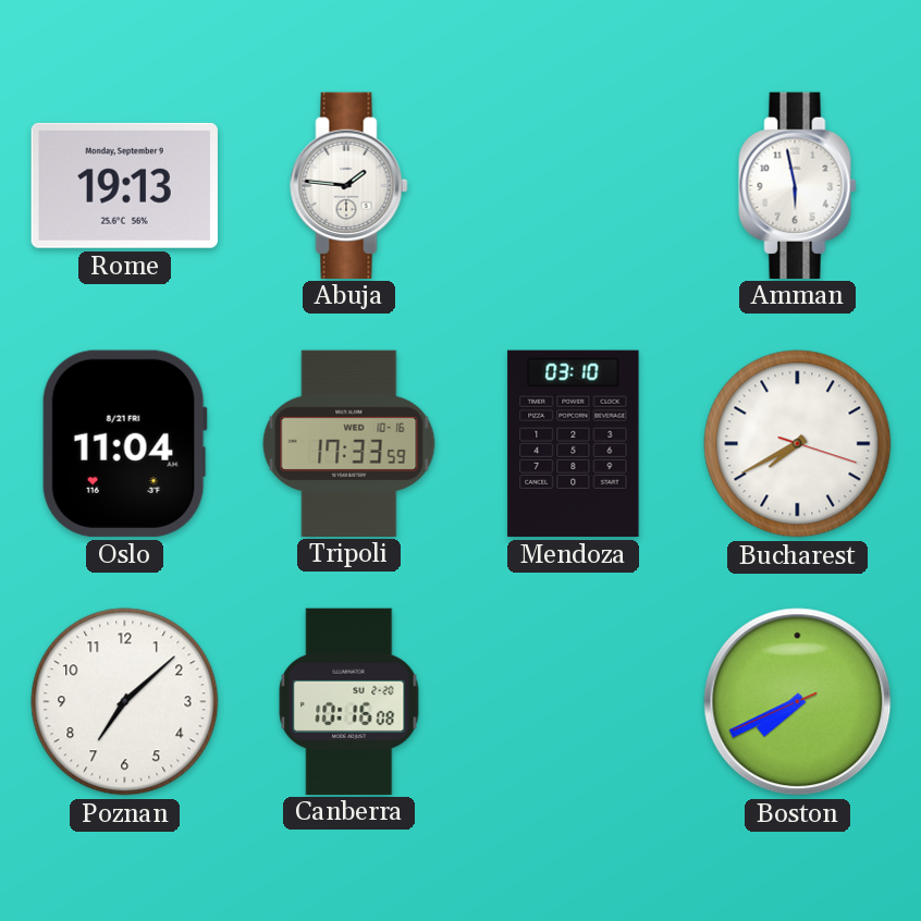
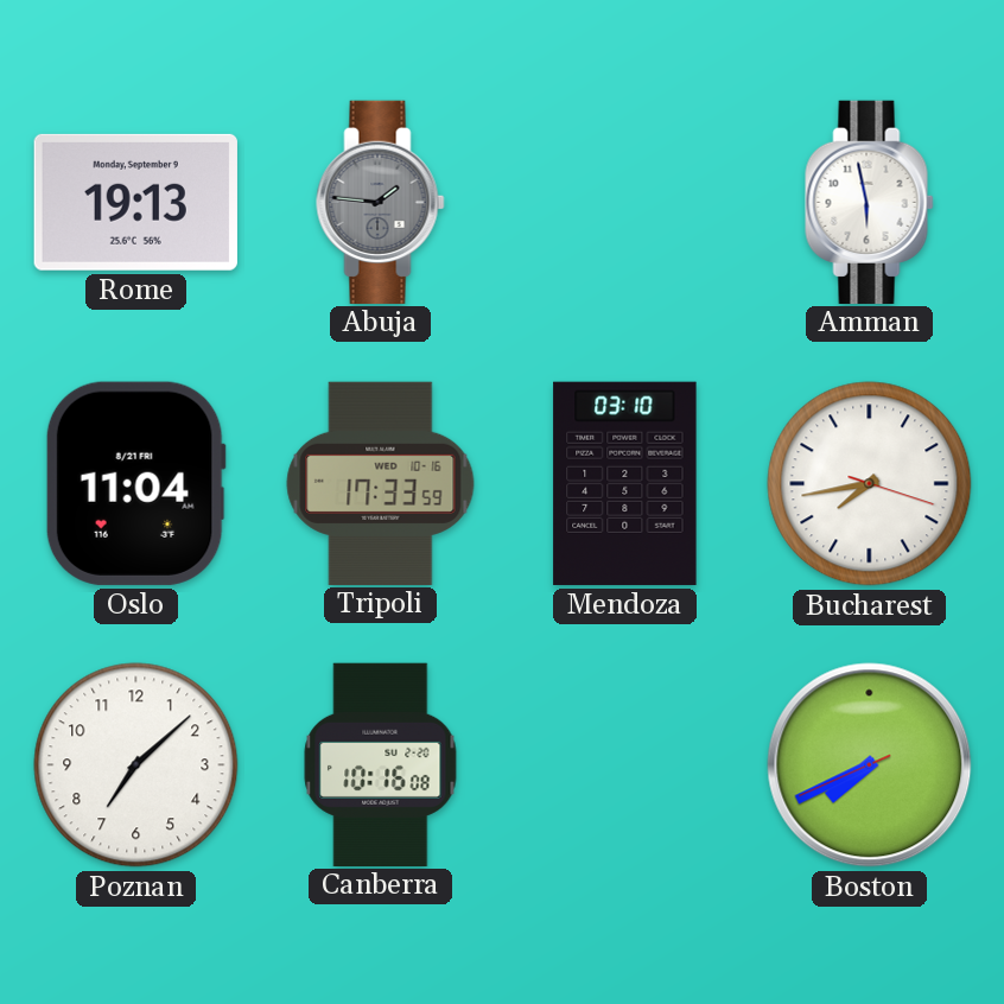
Abuja dial: white -> grey (381, 202)
Bucharest: 7:40 -> 7:43 (870, 484)
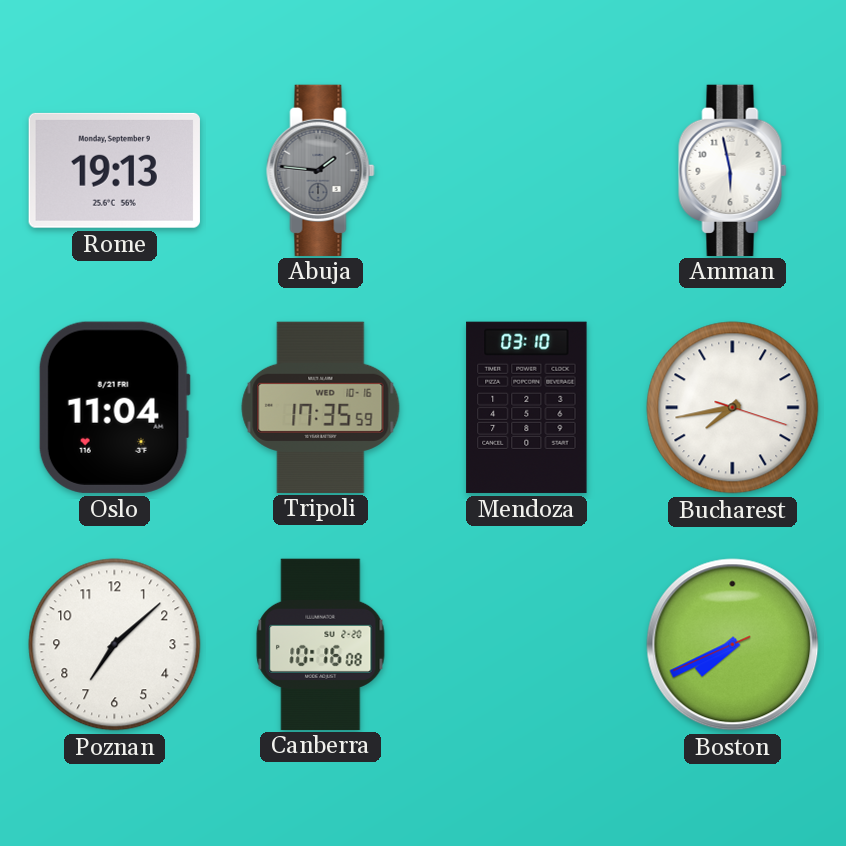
Tripoli: 17:33 -> 17:35 (321, 407)
